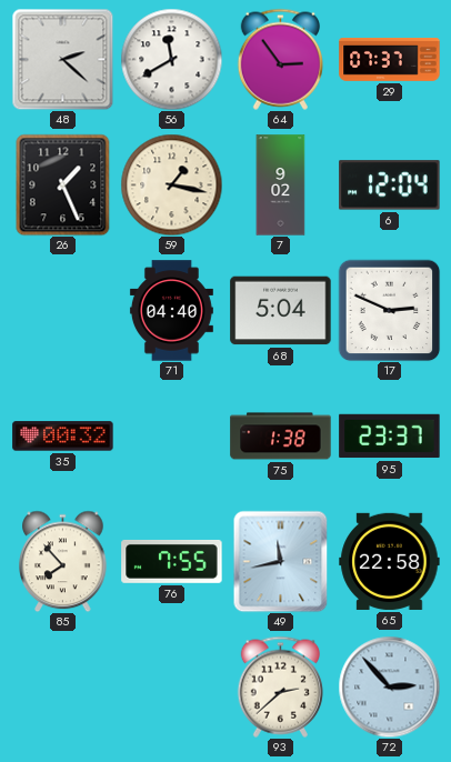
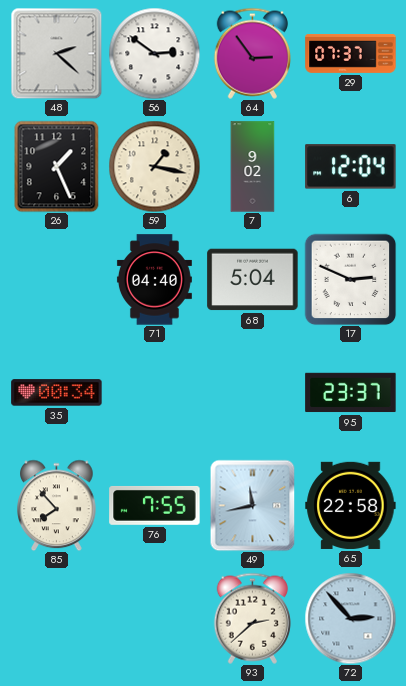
56: 11:40 -> 2:51 (154, 53)
35: 00:32 -> 00:34 (57, 393)
75: 1:38 -> none (281, 437)
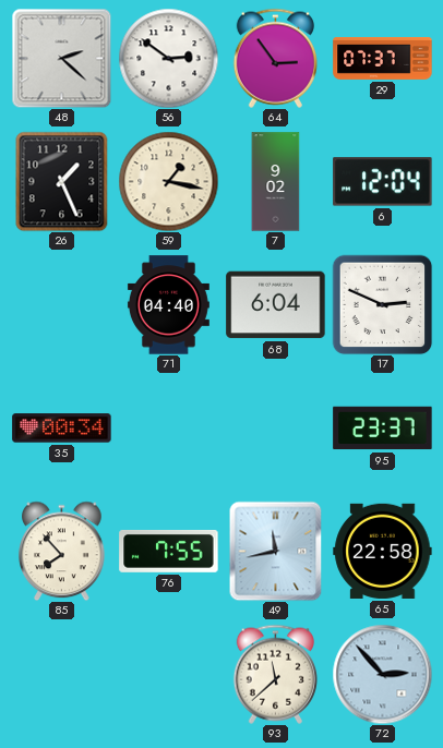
68: 5:04 -> 6:04 (276, 305)
93: 2:38 -> 11:38 (275, 674)
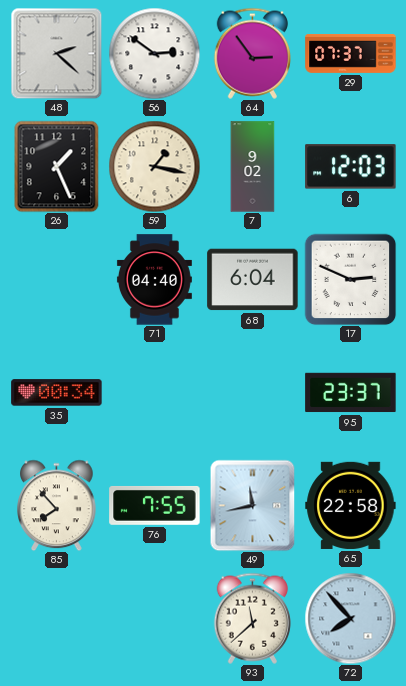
6: 12:04 -> 12:03 (351, 167)
72: 2:53 -> 7:53 (350, 618)
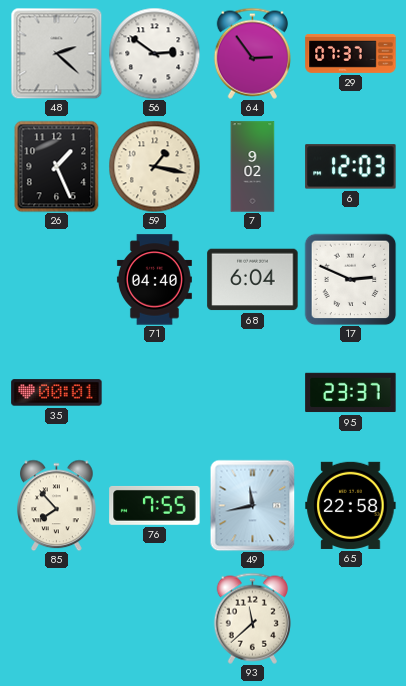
35: 00:34 -> 00:01 (57, 393)
72: 7:53 -> none (350, 618)
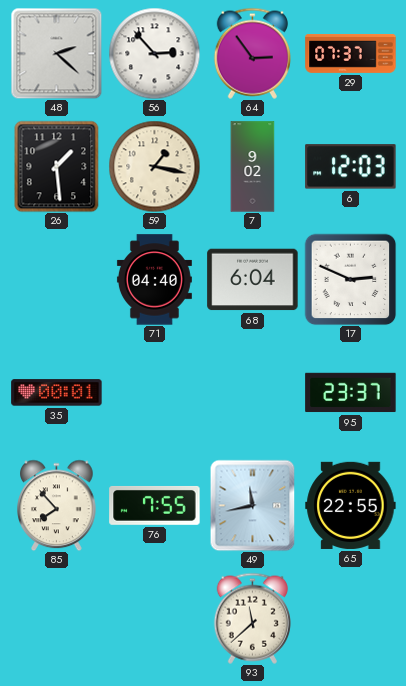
56: 2:51 -> 2:53 (154, 53)
26: 1:26 -> 1:29 (57, 166)
65: 22:58 -> 22:55 (351, 505)
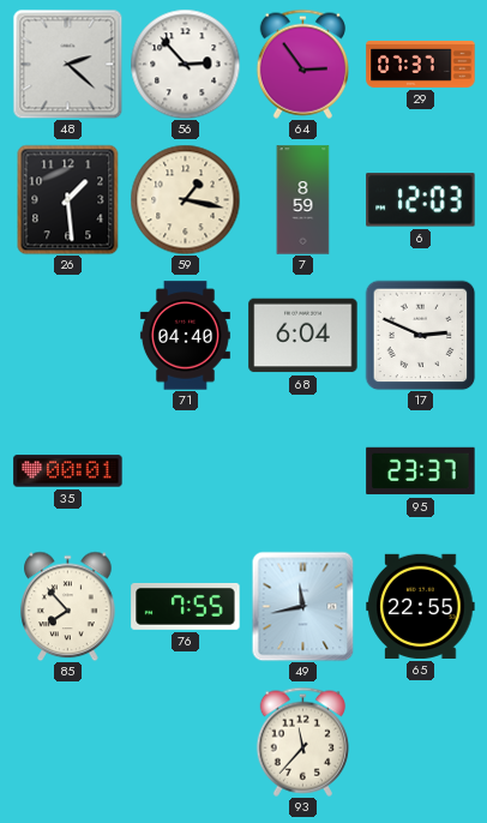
7: 9:02 -> 8:59 (303, 200)
93: 11:38 -> 11:37 (302, 741)
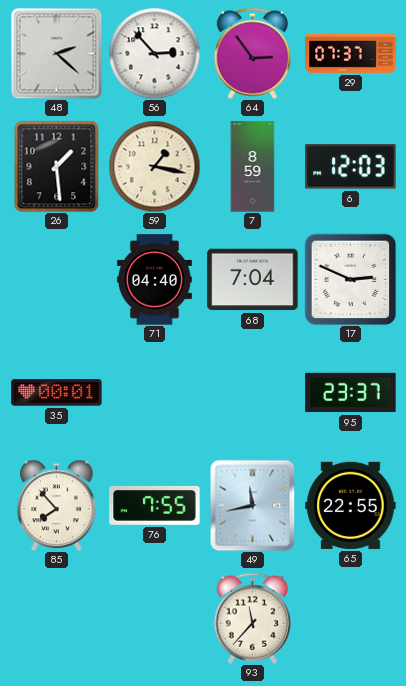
68: 6:04 -> 7:04 (253, 280)
